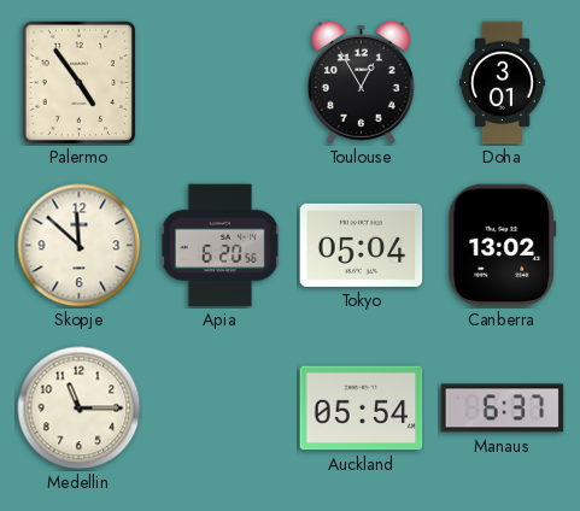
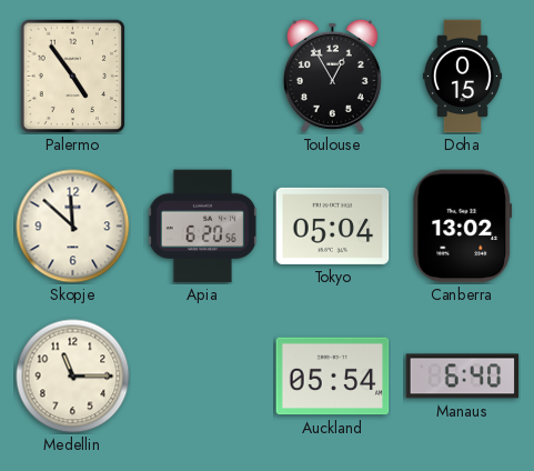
Doha: 3:01 -> 0:15 (462, 77)
Manaus: 6:37 -> 6:40 (463, 377)
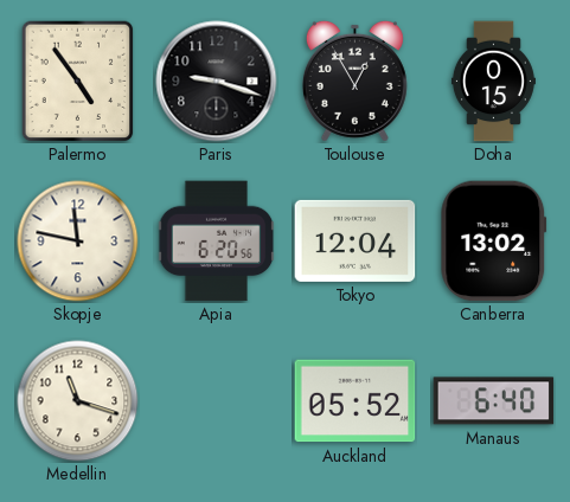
Paris: none -> 9:18 (217, 82)
Skopje: 11:52 -> 11:47 (78, 242)
Tokyo: 05:04 -> 12:04 (356, 240)
Medellin: 11:15 -> 11:18 (78, 401)
Auckland: 05:54 -> 05:52 (356, 401)
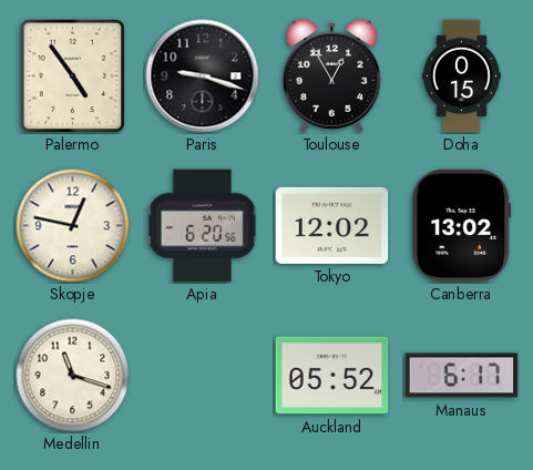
Skopje: 11:47 -> 12:47 (73, 226)
Tokyo: 12:04 -> 12:02 (332, 225)
Manaus: 6:40 -> 6:17 (462, 376)
